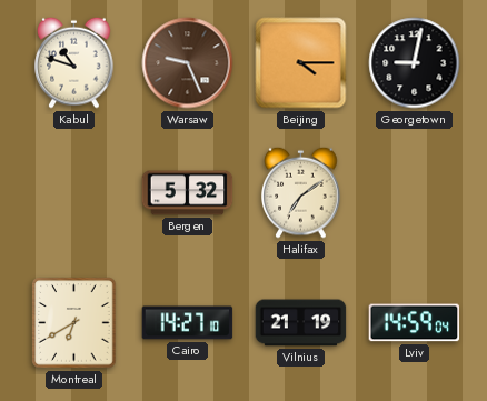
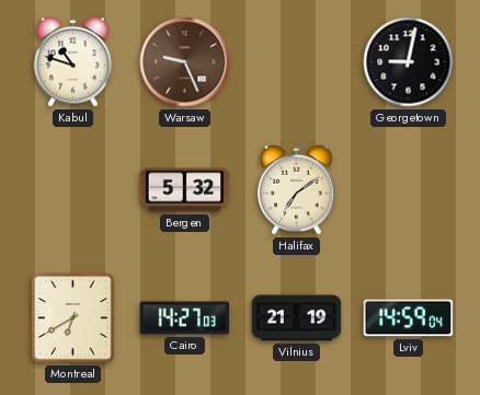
Beijing: 4:15 -> none (301, 63)
Cairo: 14:27:10 -> 14:27:03 (185, 318)
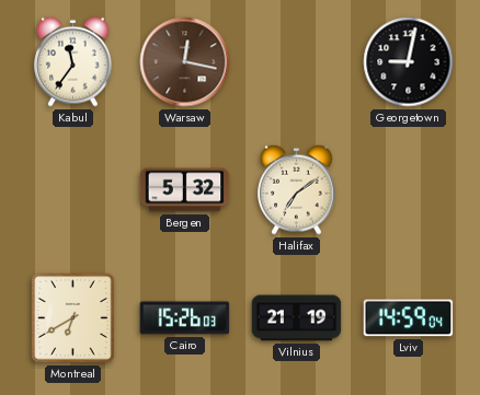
Kabul: 10:48 -> 11:36 (73, 61)
Warsaw: 9:26 -> 12:17 (185, 62)
Cairo: 14:27 -> 15:26 (185, 318)
